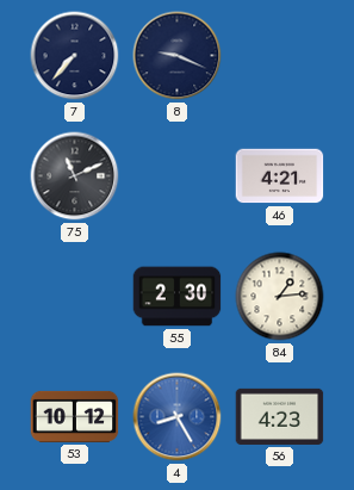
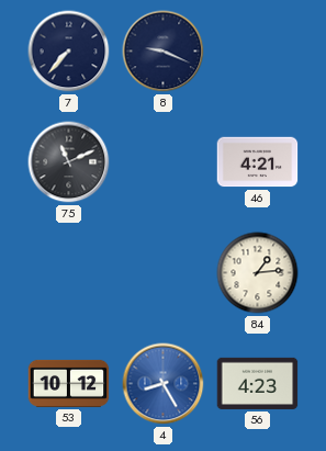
55: 2:30 -> none (178, 297)
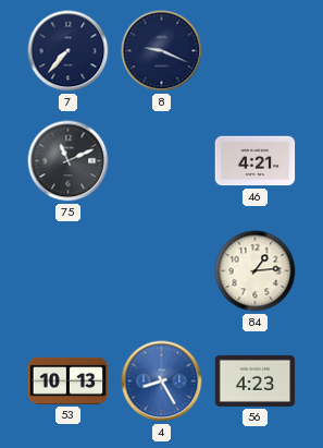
53: 10:12 -> 10:13 (69, 380)
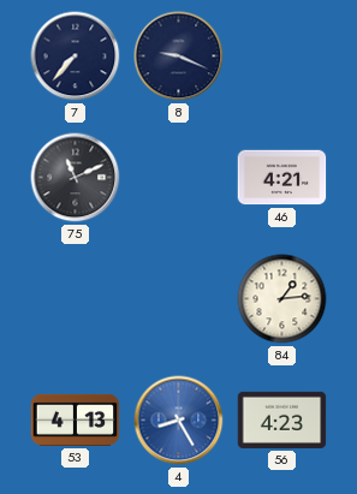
53: 10:13 -> 4:13 (76, 419)
